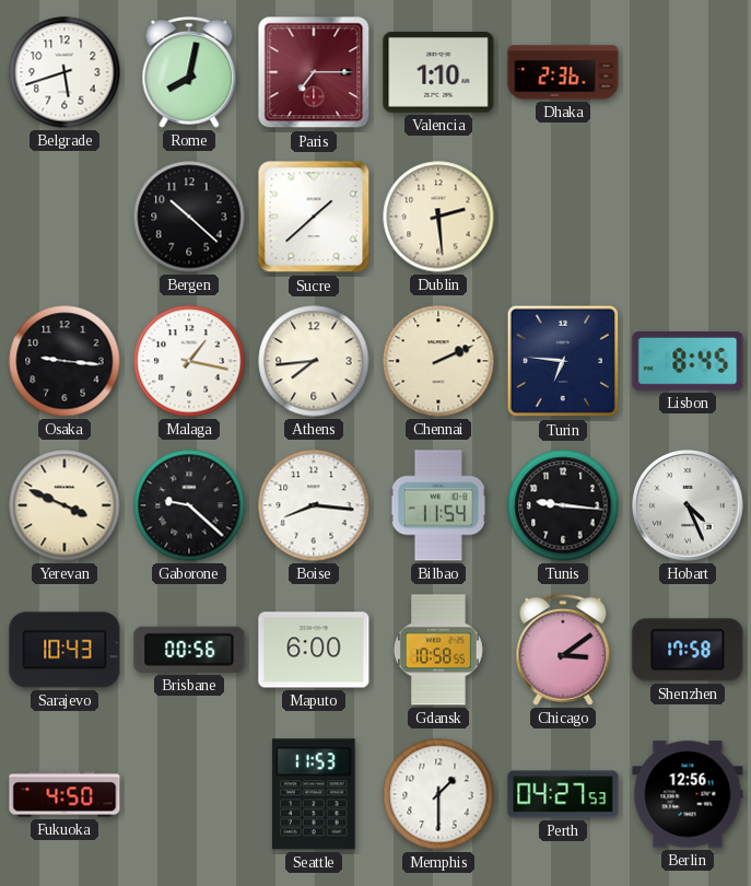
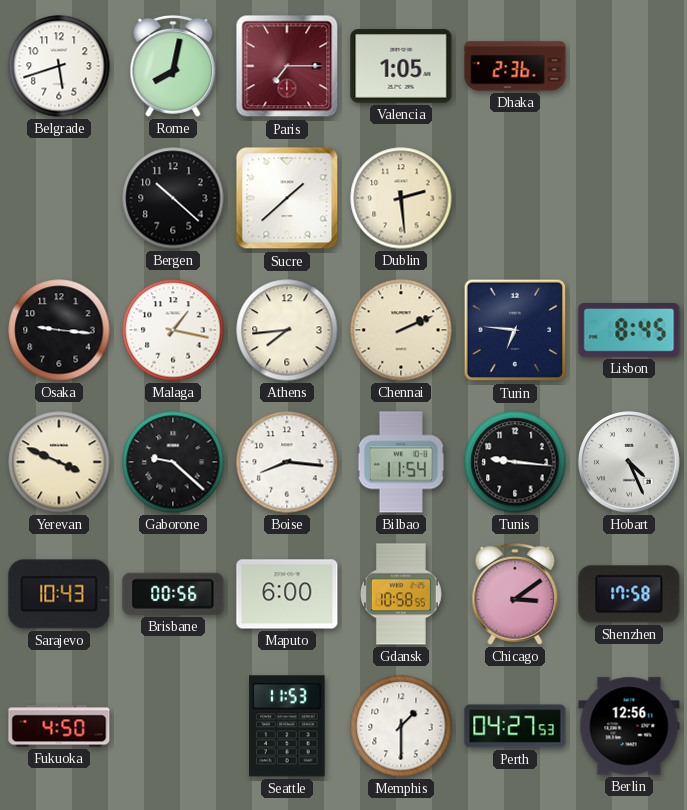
Valencia: 1:10 -> 1:05 (401, 66)
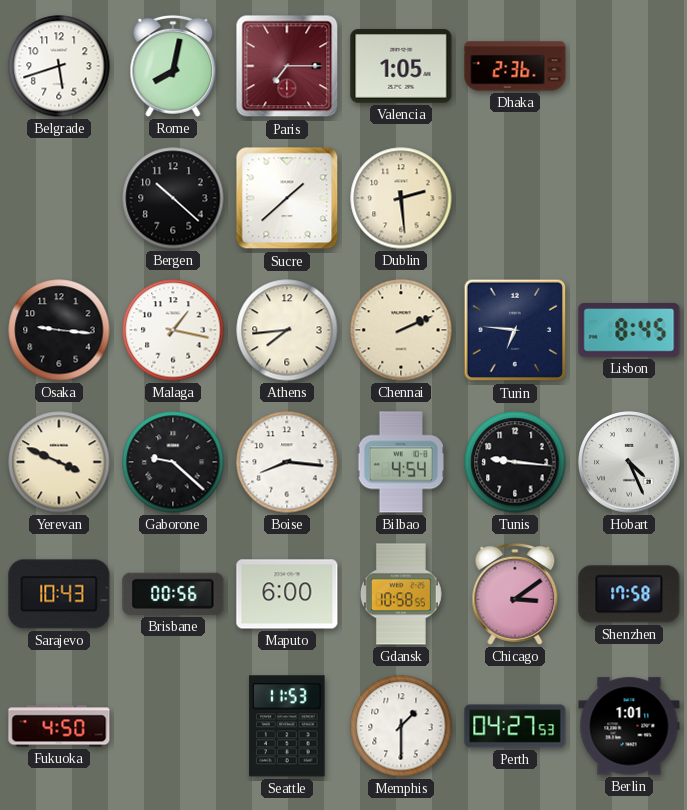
Bilbao: 11:54 -> 4:54 (401, 462)
Berlin: 12:56 -> 1:01 (629, 726)
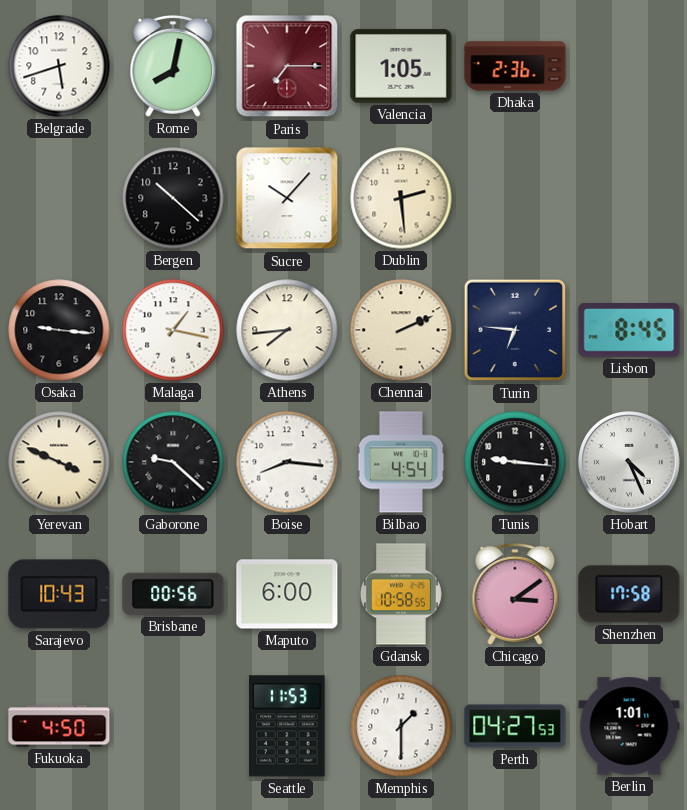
Sucre: 1:38 -> 10:07 (287, 198)
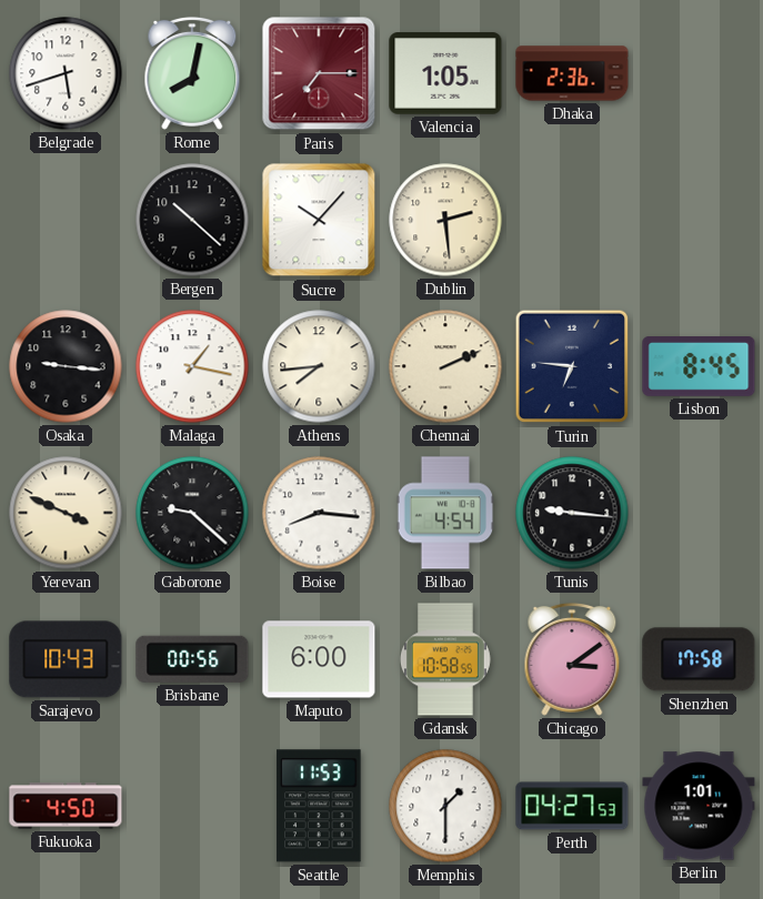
Hobart: 4:26 -> none (629, 462)
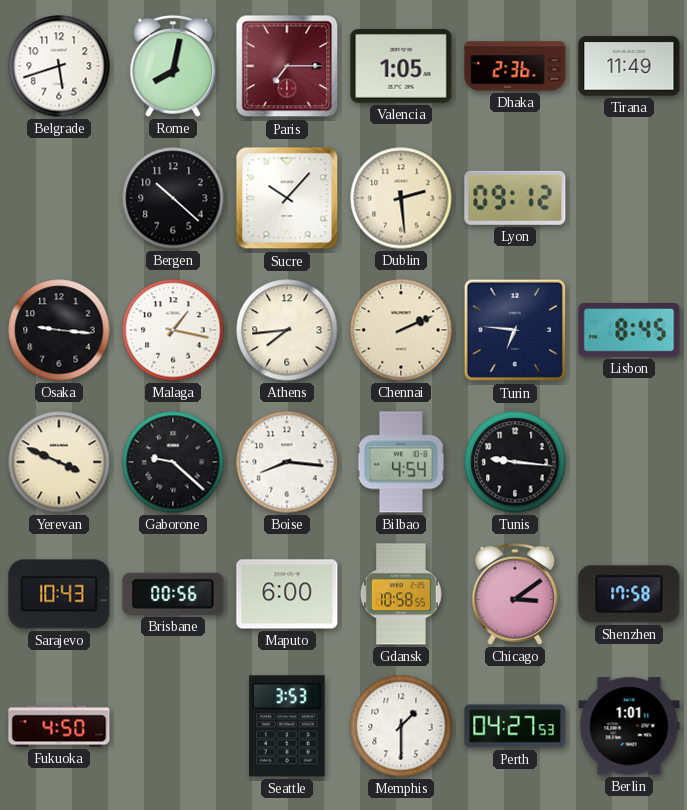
Tirana: none -> 11:49 (629, 66)
Lyon: none -> 09:12 (515, 198)
Seattle: 11:53 -> 3:53 (287, 726)
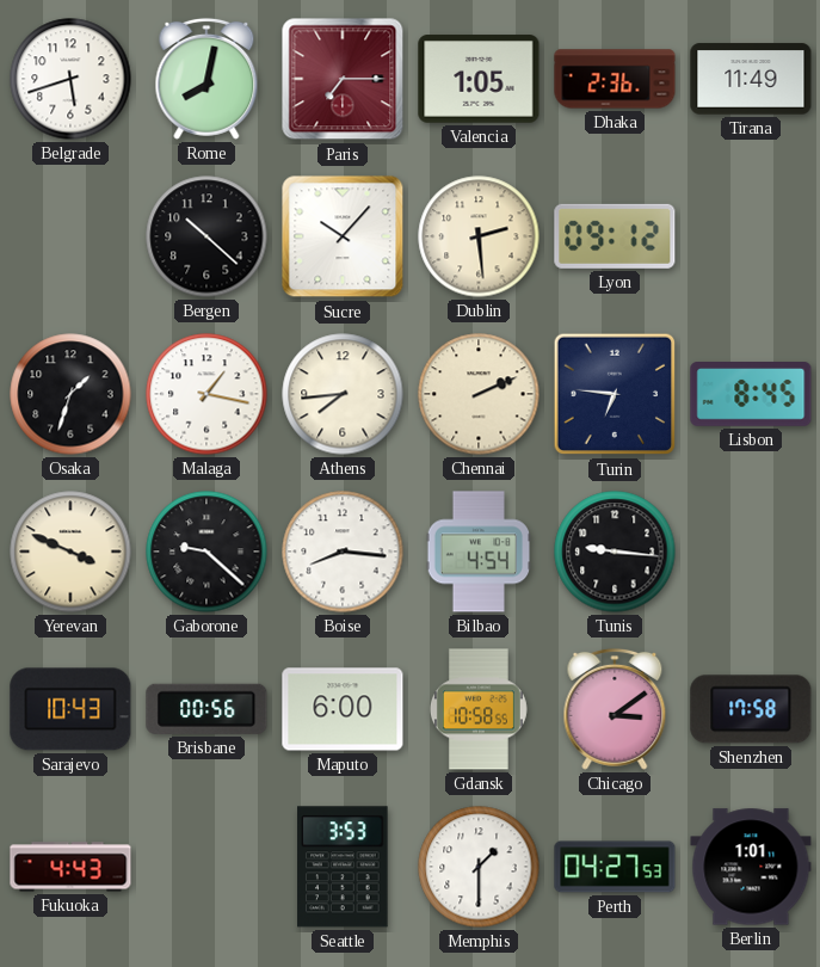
Osaka: 9:16 -> 1:33 (70, 394)
Fukuoka: 4:50 -> 4:43 (70, 867)
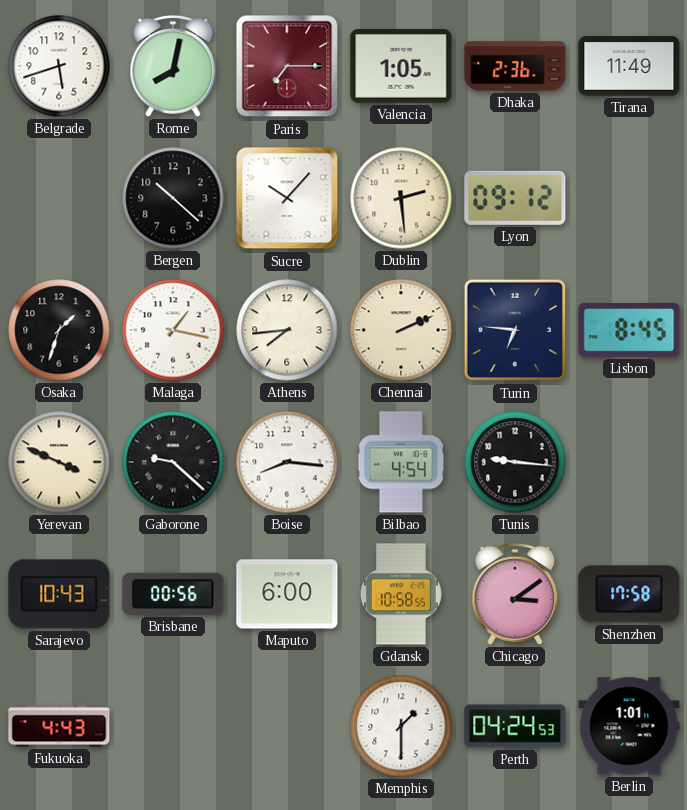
Seattle: 3:53 -> none (343, 867)
Perth: 04:27 -> 04:24 (515, 726)
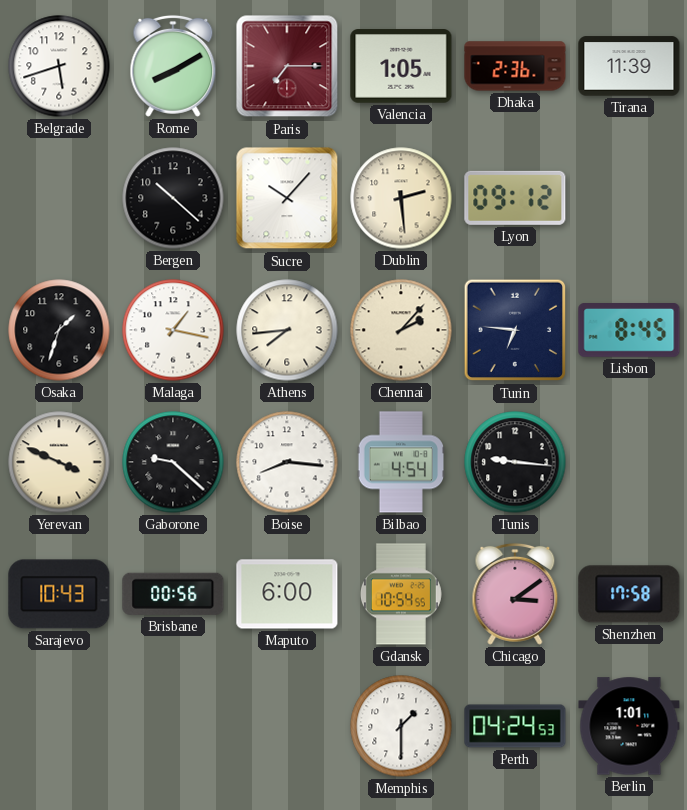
Rome: 8:02 -> 8:10 (173, 66)
Tirana: 11:49 -> 11:39 (629, 66)
Chennai: 2:11 -> 2:07 (401, 330)
Gdansk: 10:58 -> 10:54 (401, 594)
Fukuoka: 4:43 -> none (59, 726)
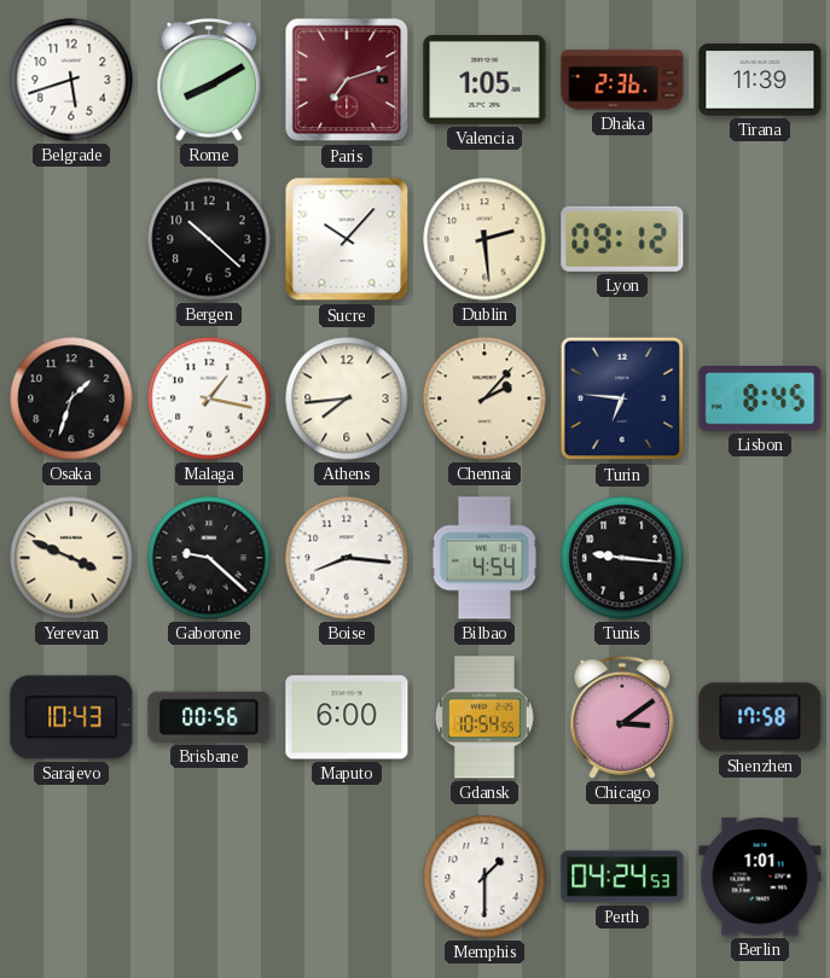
Paris: 7:15 -> 7:12 (347, 80)
